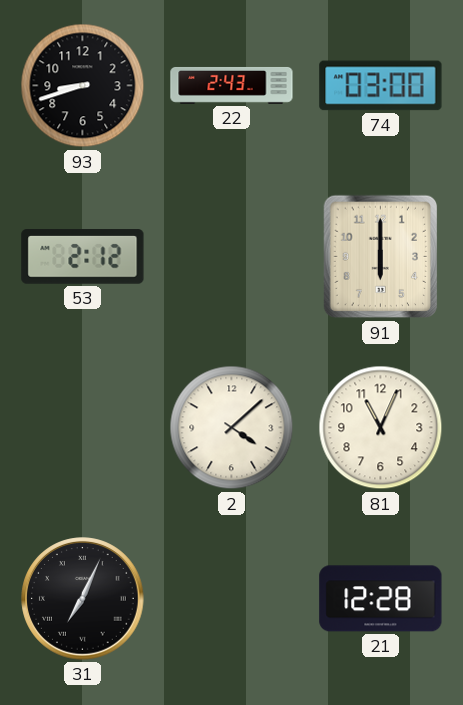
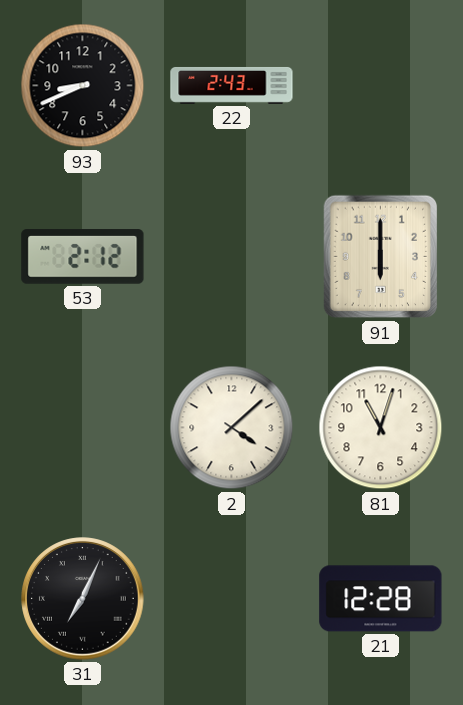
93: 8:42 -> 8:41 (83, 86)
74: 03:00 -> none (381, 86)
81: 11:04 -> 11:03 (381, 428)
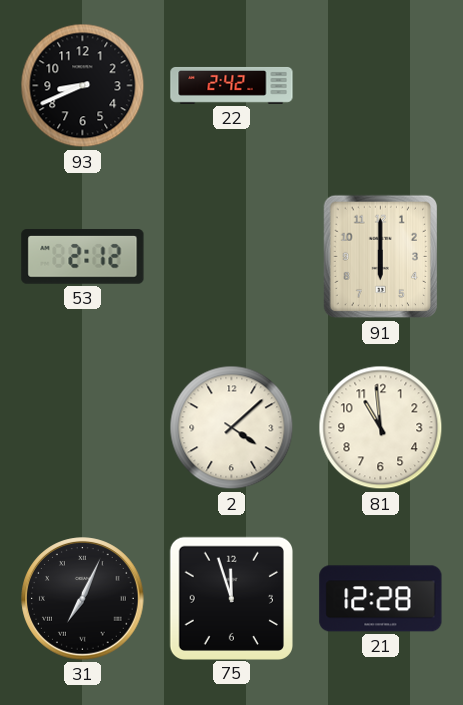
22: 2:43 -> 2:42 (232, 85)
81: 11:03 -> 10:59 (381, 428)
75: none -> 11:57 (231, 598)
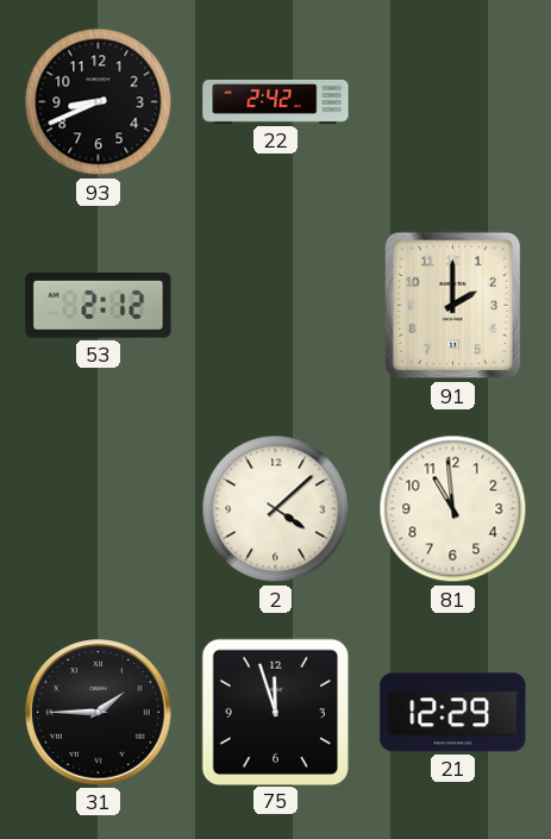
91: 6:00 -> 2:00 (453, 306)
31: 7:04 -> 1:45 (99, 713)
21: 12:28 -> 12:29 (453, 713)
